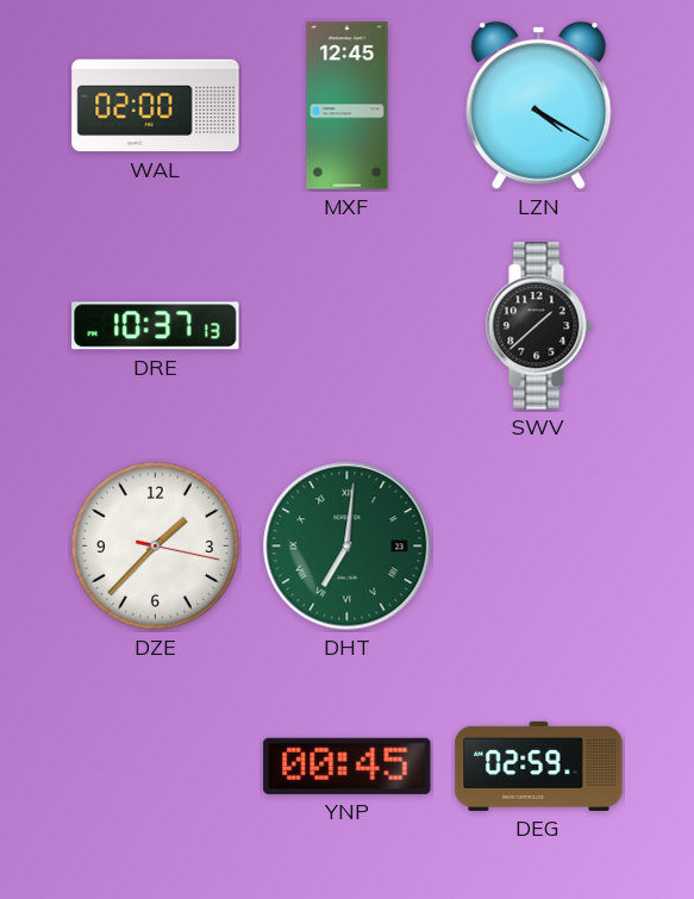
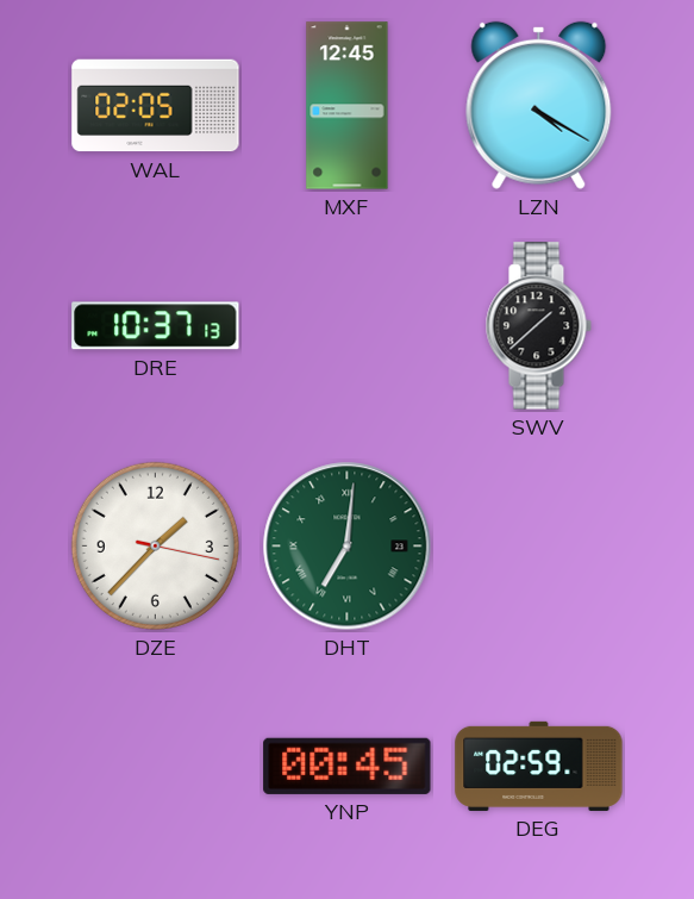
WAL: 02:00 -> 02:05 (156, 106)
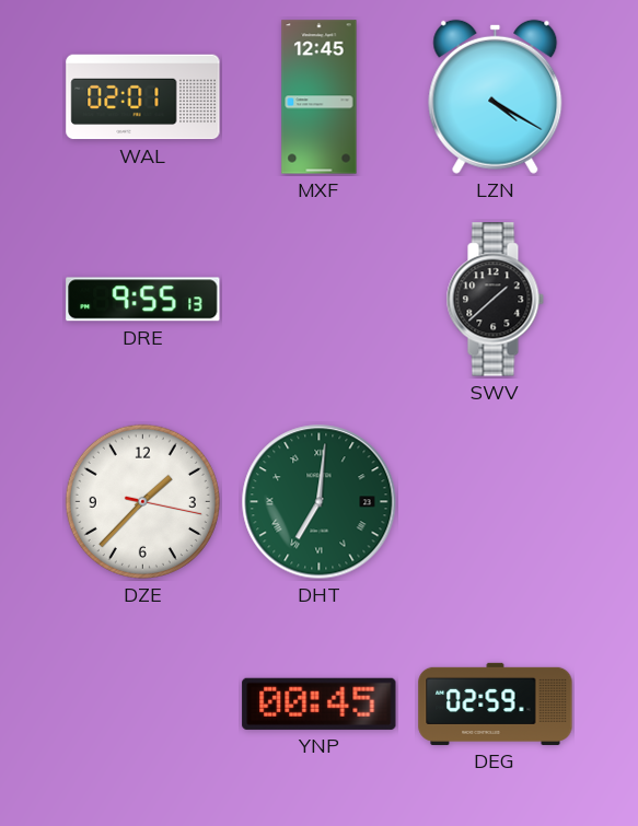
WAL: 02:05 -> 02:01 (143, 97)
DRE: 10:37 -> 9:55 (143, 300)
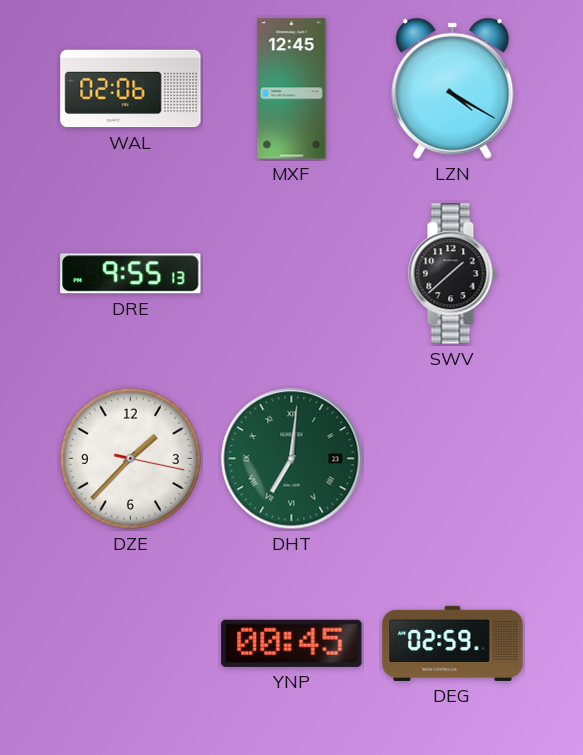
WAL: 02:01 -> 02:06 (131, 89)
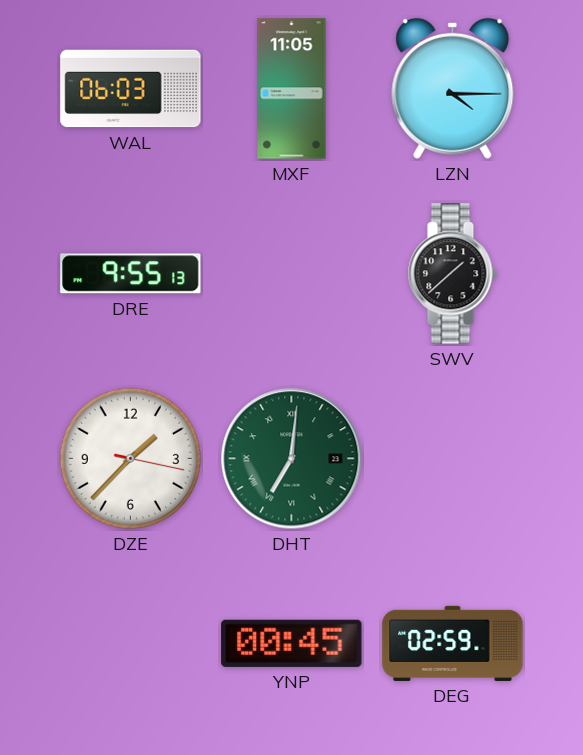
WAL: 02:06 -> 06:03 (131, 89)
MXF: 12:45 -> 11:05 (292, 89)
LZN: 4:20 -> 4:15 (453, 88)
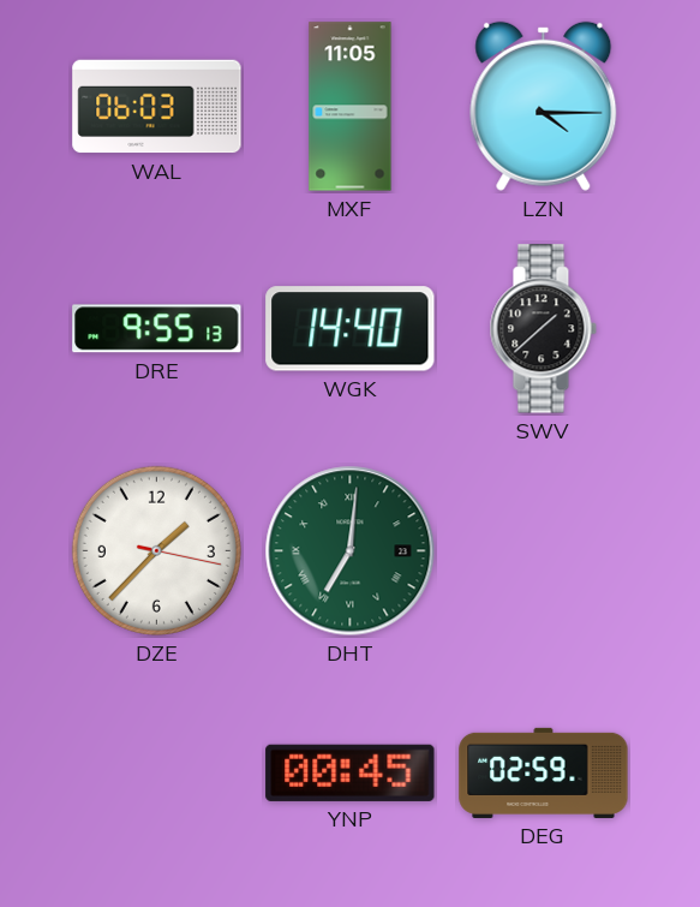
WGK: none -> 14:40 (351, 329)
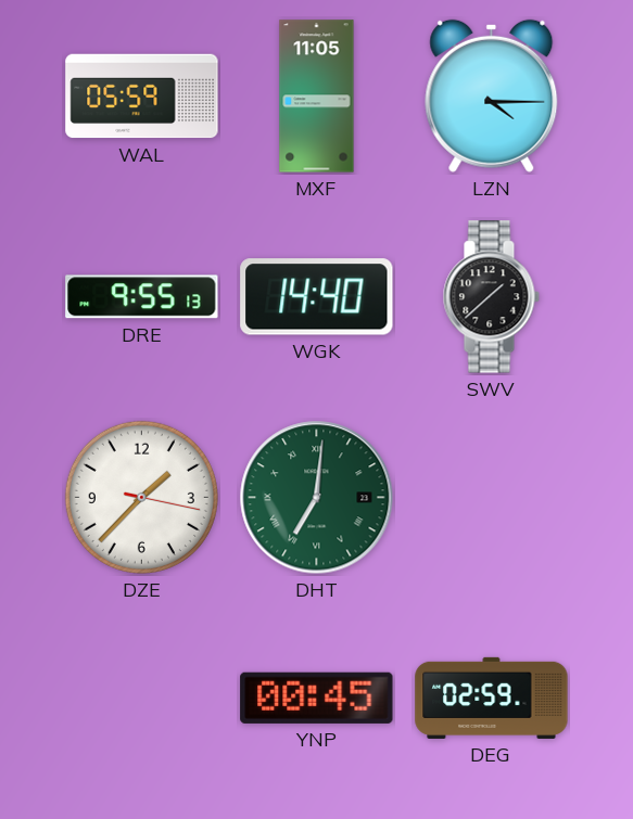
WAL: 06:03 -> 05:59 (142, 97)
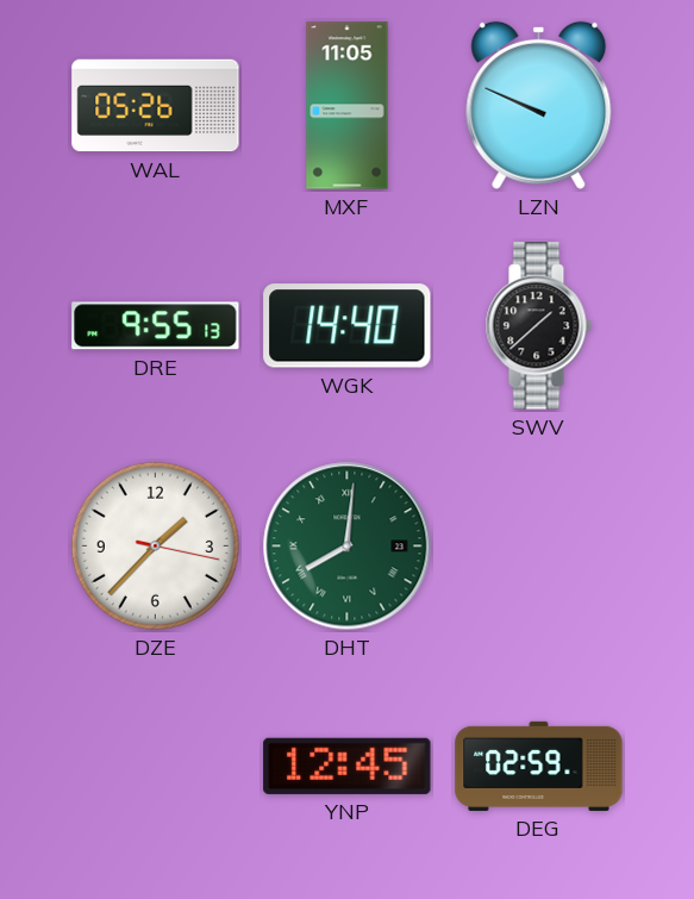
WAL: 05:59 -> 05:26 (156, 106)
LZN: 4:15 -> 9:49 (539, 105)
DHT: 7:01 -> 8:01 (348, 547)
YNP: 00:45 -> 12:45 (348, 766)
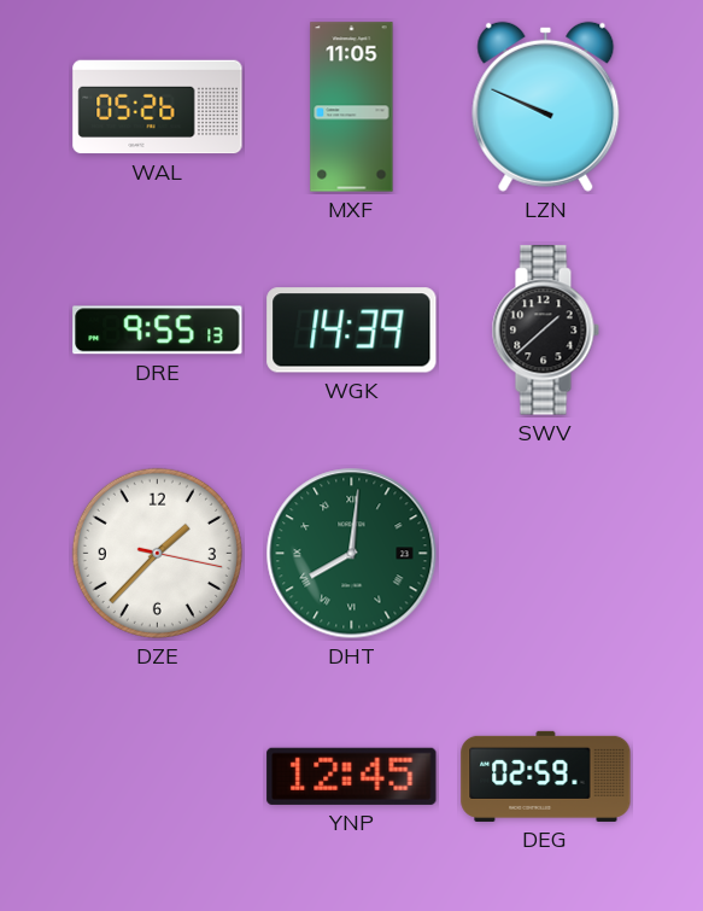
WGK: 14:40 -> 14:39 (352, 331)
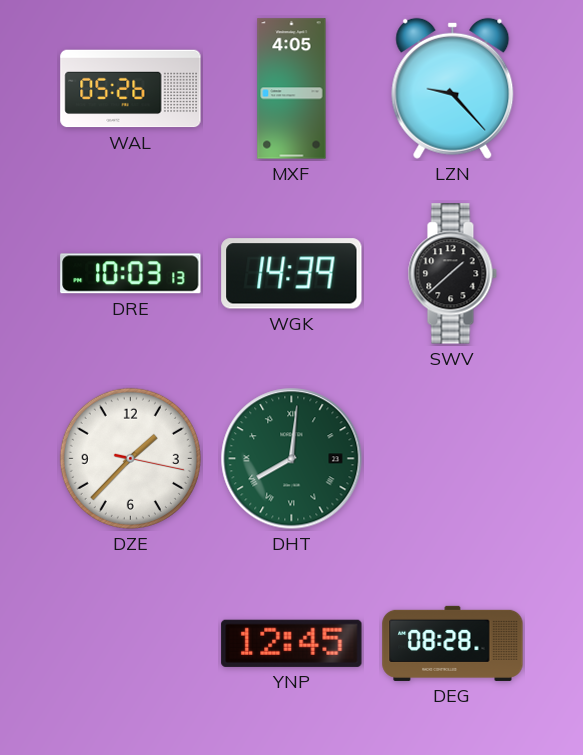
MXF: 11:05 -> 4:05 (292, 89)
LZN: 9:49 -> 9:23 (453, 88)
DRE: 9:55 -> 10:03 (131, 274)
DEG: 02:59 -> 08:28 (453, 643)
